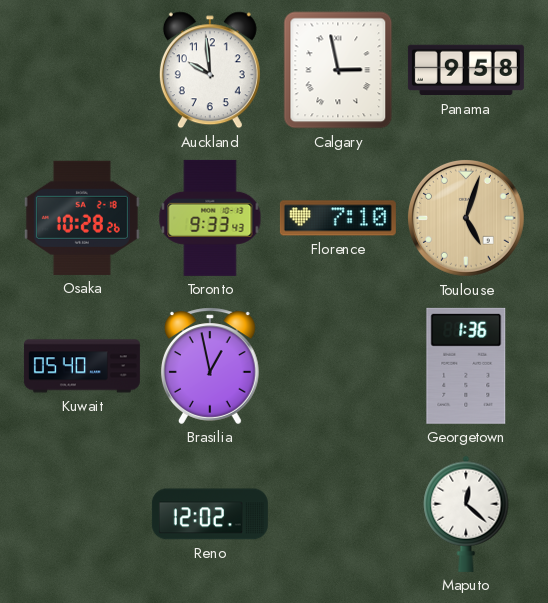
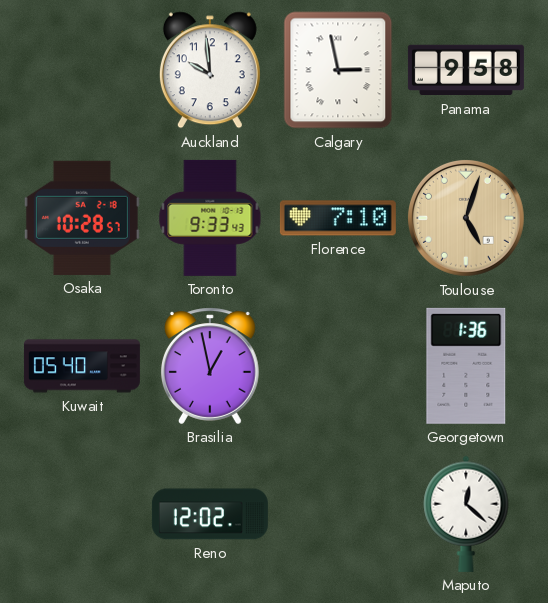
Osaka: 10:28:26 -> 10:28:57 (82, 218)
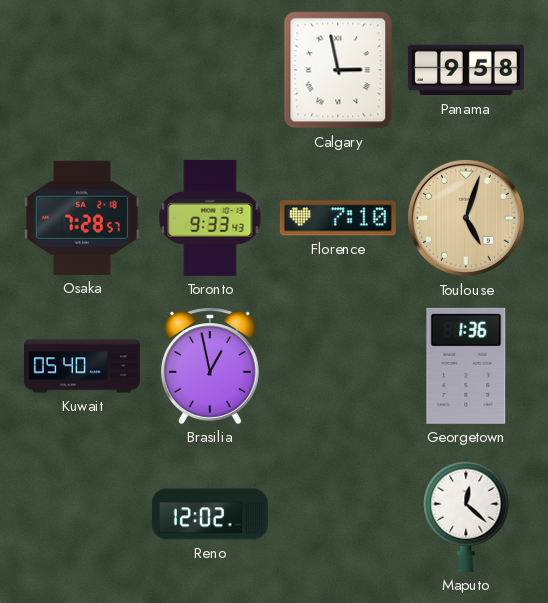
Auckland: 9:59 -> none (210, 70)
Osaka: 10:28 -> 7:28 (82, 218)
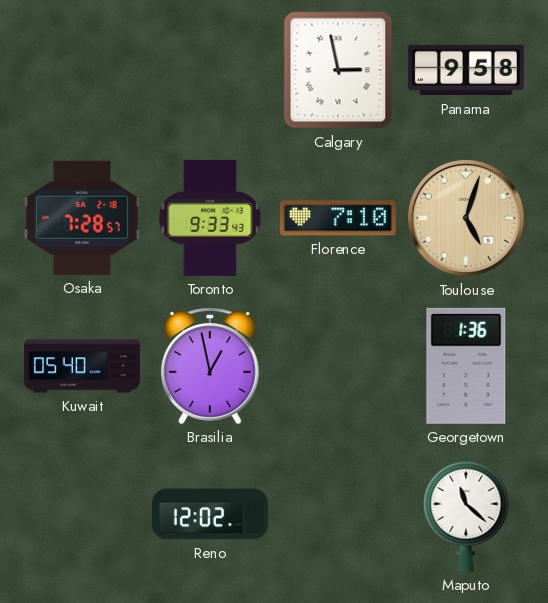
Maputo: 12:22 -> 11:22 (466, 514)
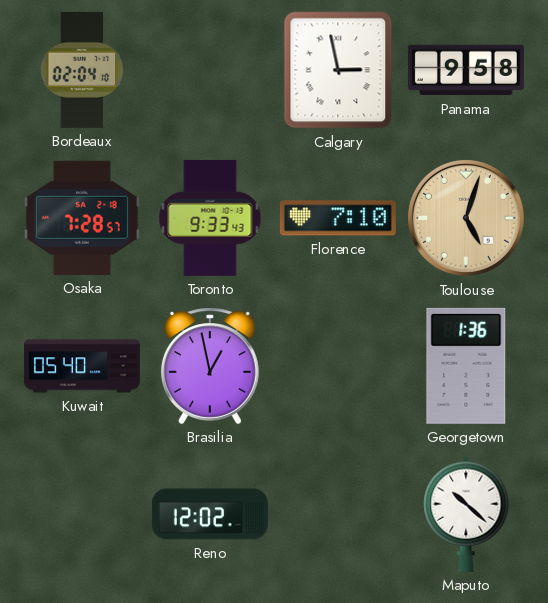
Bordeaux: none -> 02:04 (82, 70)
Maputo: 11:22 -> 10:22 (466, 514)
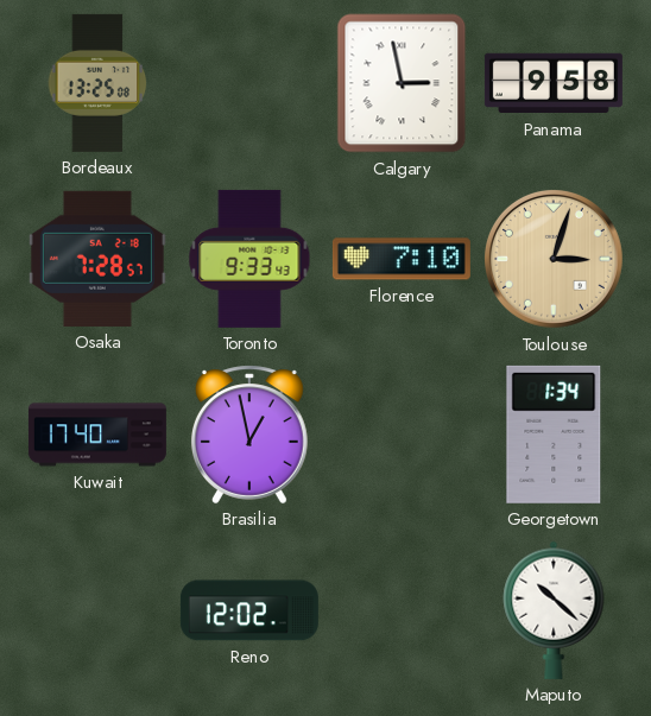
Bordeaux: 02:04 -> 13:25 (97, 83)
Toulouse: 5:03 -> 3:03 (554, 259)
Kuwait: 05:40 -> 17:40 (97, 435)
Georgetown: 1:36 -> 1:34 (554, 435)
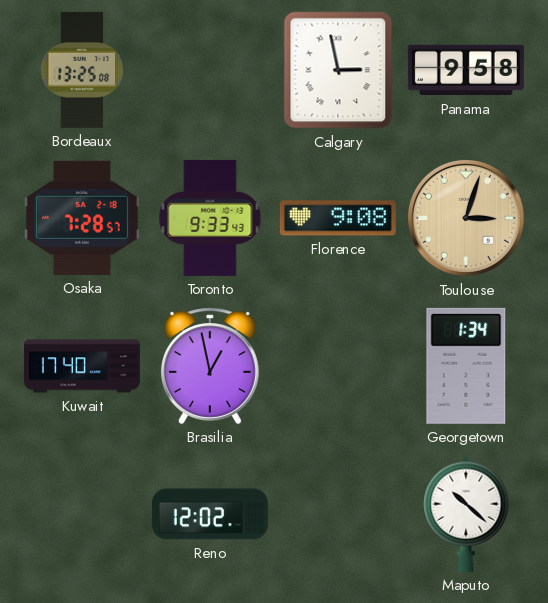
Florence: 7:10 -> 9:08 (338, 218)
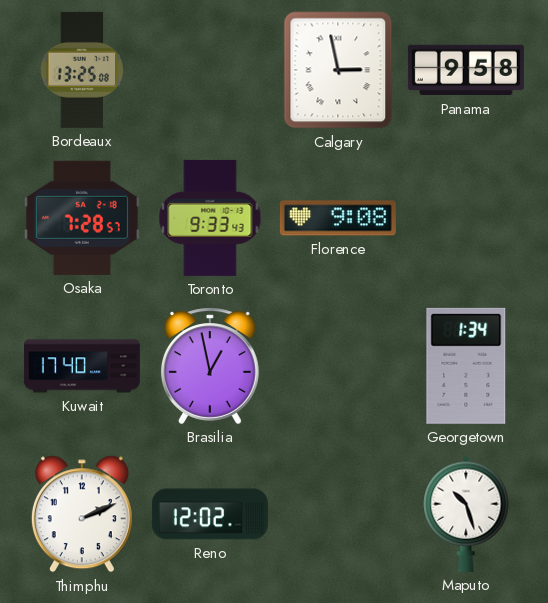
Toulouse: 3:03 -> none (466, 218)
Thimphu: none -> 2:11 (82, 514)
Maputo: 10:22 -> 10:27 (466, 514)
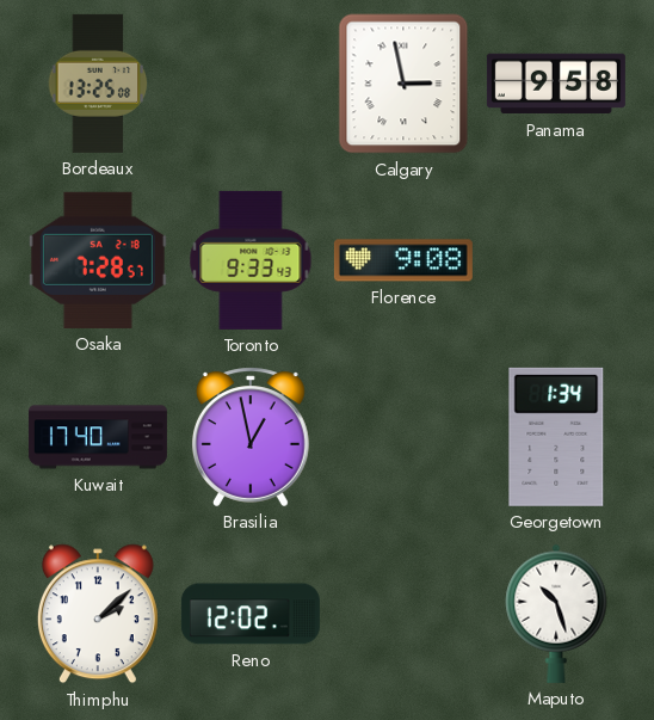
Thimphu: 2:11 -> 2:08 (98, 614)
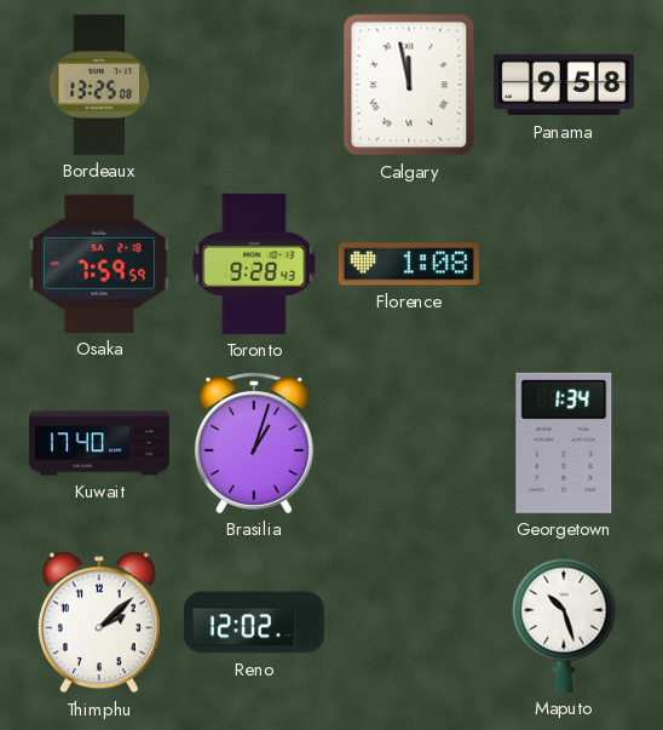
Calgary: 2:58 -> 11:58 (409, 85)
Osaka: 7:28 -> 7:59 (99, 264)
Toronto: 9:33 -> 9:28 (254, 264)
Florence: 9:08 -> 1:08 (409, 264)
Brasilia: 12:58 -> 1:03 (254, 443)
